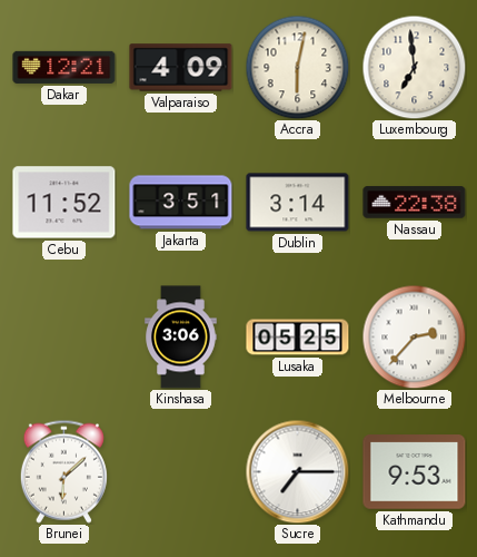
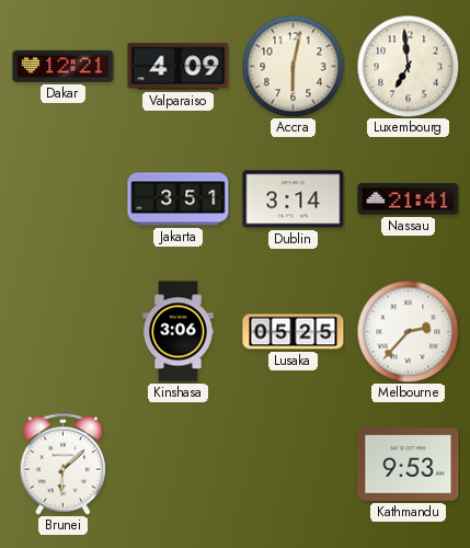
Cebu: 11:52 -> none (64, 203)
Nassau: 22:38 -> 21:41 (409, 199)
Sucre: 7:15 -> none (297, 471)
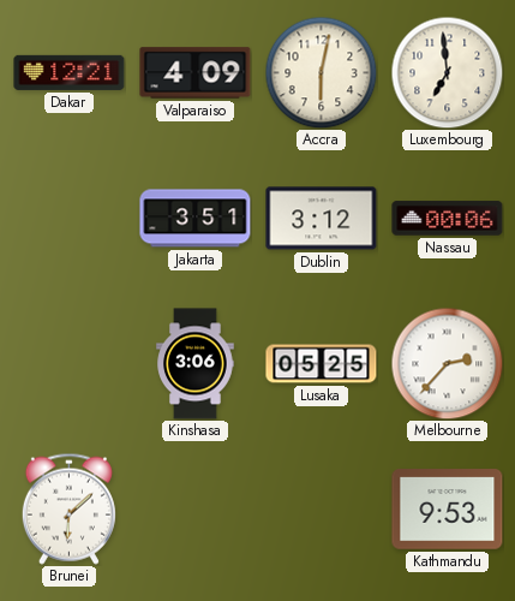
Dublin: 3:14 -> 3:12 (322, 219)
Nassau: 21:41 -> 00:06 (448, 219)
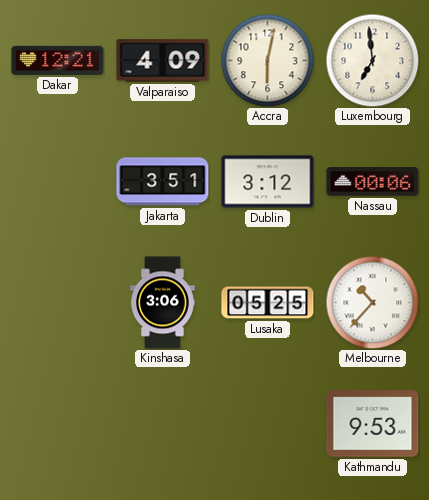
Melbourne: 2:37 -> 10:37 (372, 302)
Brunei: 6:08 -> none (68, 508)
